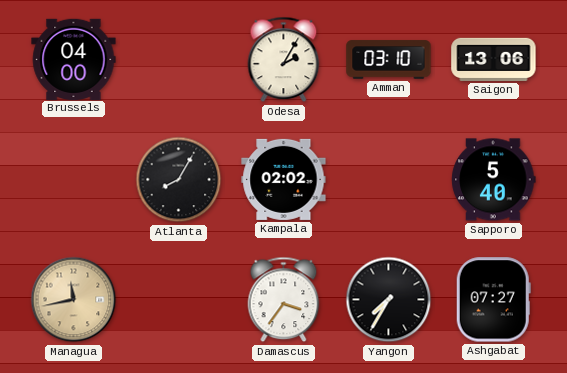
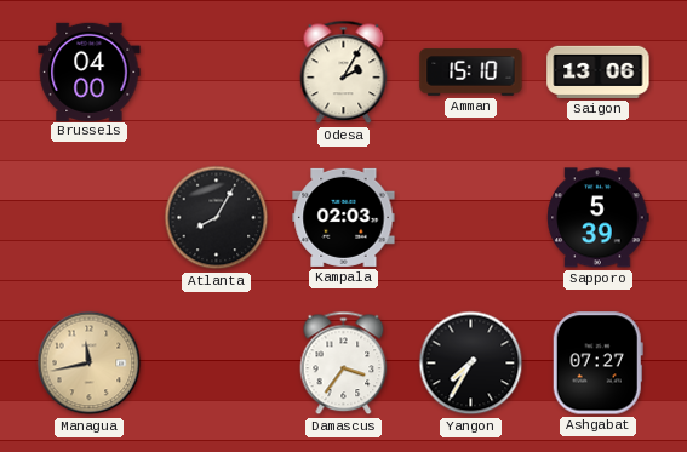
Amman: 03:10 -> 15:10 (471, 73)
Kampala: 02:02 -> 02:03 (344, 217)
Sapporo: 5:40 -> 5:39 (599, 218)
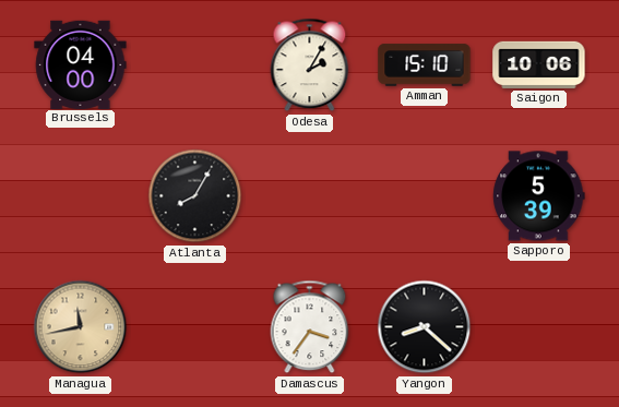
Saigon: 13:06 -> 10:06 (539, 64)
Kampala: 02:03 -> none (344, 217)
Yangon: 7:35 -> 8:22 (425, 327)
Ashgabat: 07:27 -> none (597, 364)
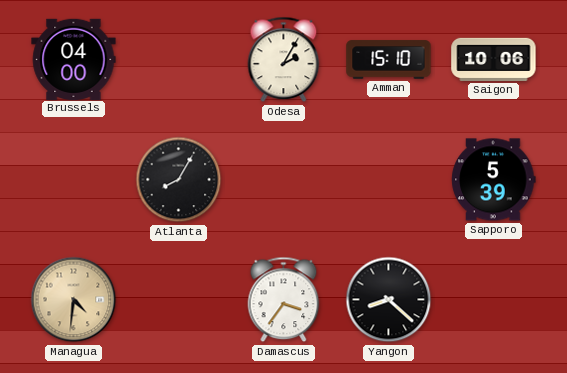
Managua: 11:43 -> 4:31 (74, 300)
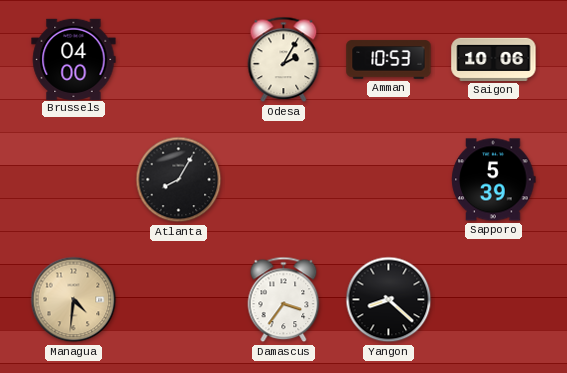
Amman: 15:10 -> 10:53 (389, 60)
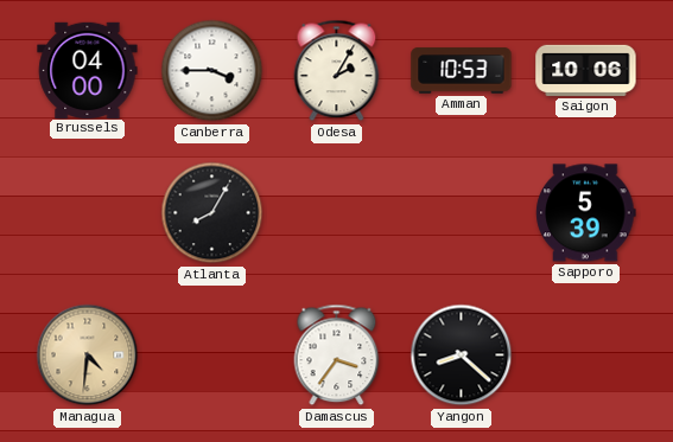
Canberra: none -> 3:45 (212, 71)
